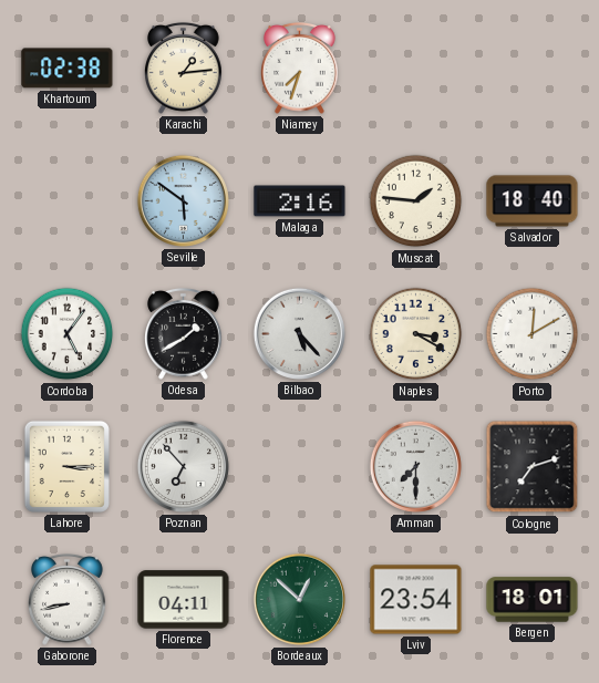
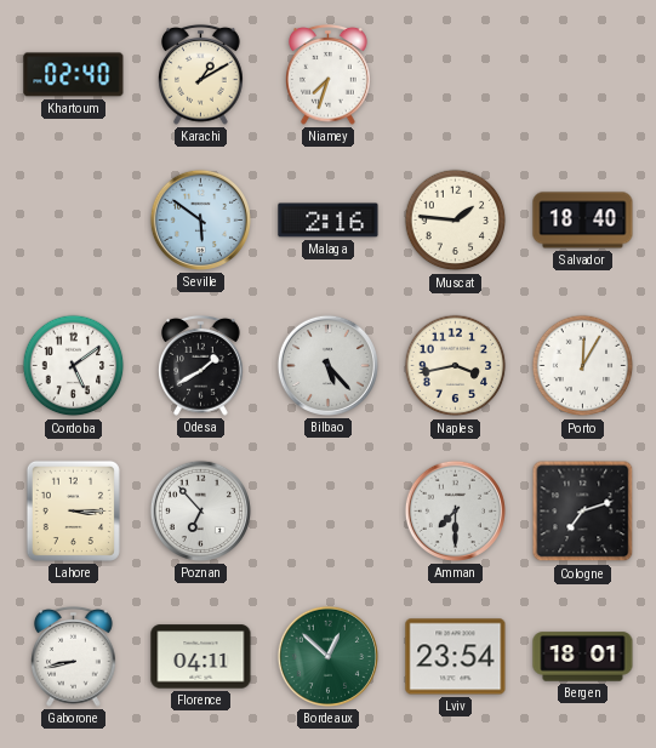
Khartoum: 02:38 -> 02:40 (74, 75)
Karachi: 1:14 -> 1:10 (201, 74)
Cordoba: 5:06 -> 5:09 (74, 366)
Naples: 3:20 -> 3:43 (456, 366)
Porto: 12:10 -> 12:05 (583, 366)
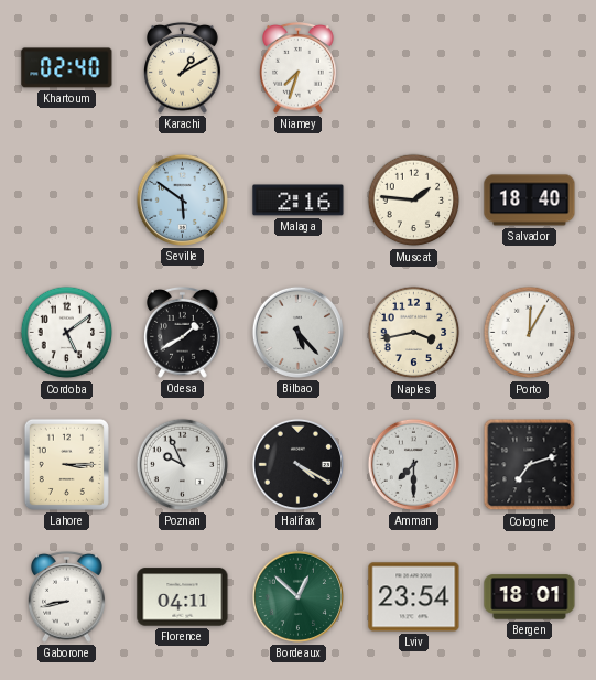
Poznan: 6:53 -> 9:56 (182, 464)
Halifax: none -> 4:20 (297, 464)
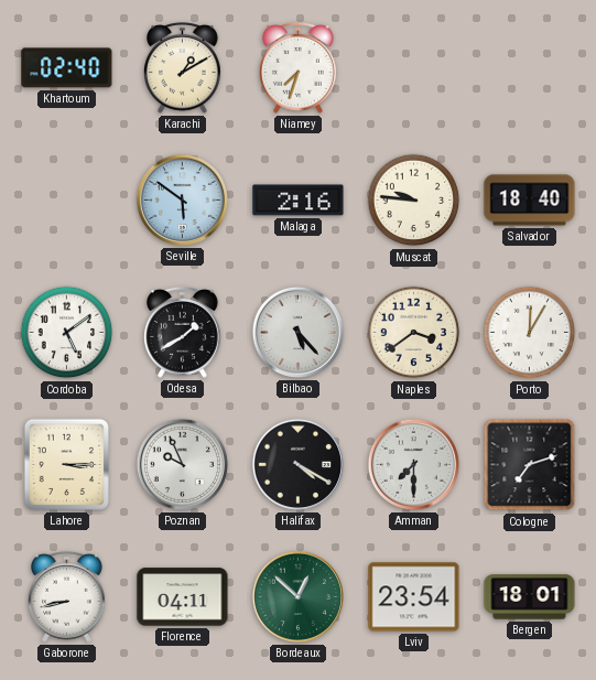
Muscat: 1:46 -> 9:46 (414, 201)
Naples: 3:43 -> 3:39 (414, 333)
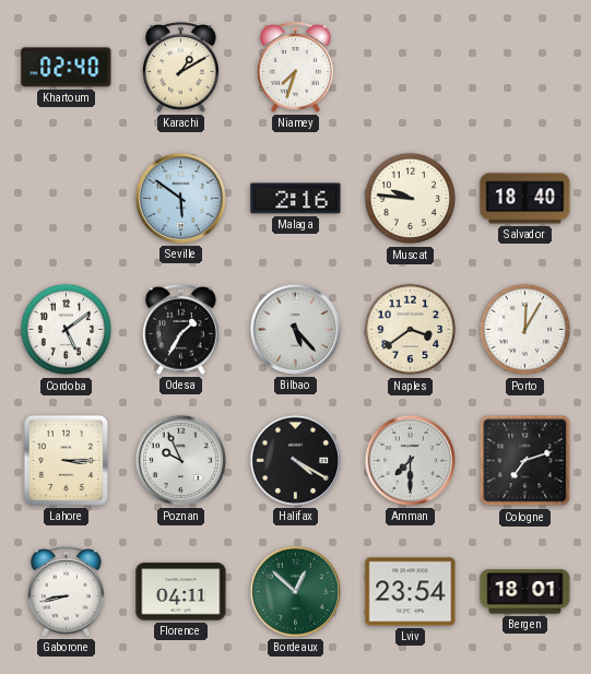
Odesa: 1:40 -> 1:35 (181, 329)
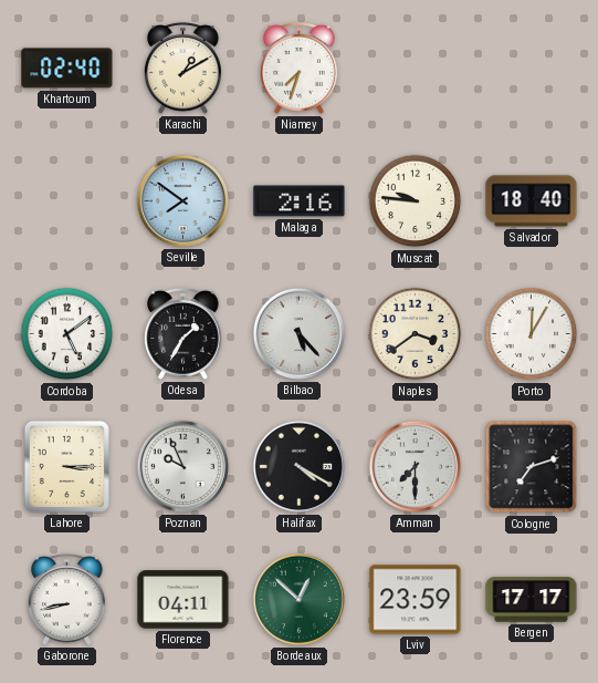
Seville: 5:51 -> 7:51 (182, 200)
Lviv: 23:54 -> 23:59 (416, 600)
Bergen: 18:01 -> 17:17 (532, 600)
